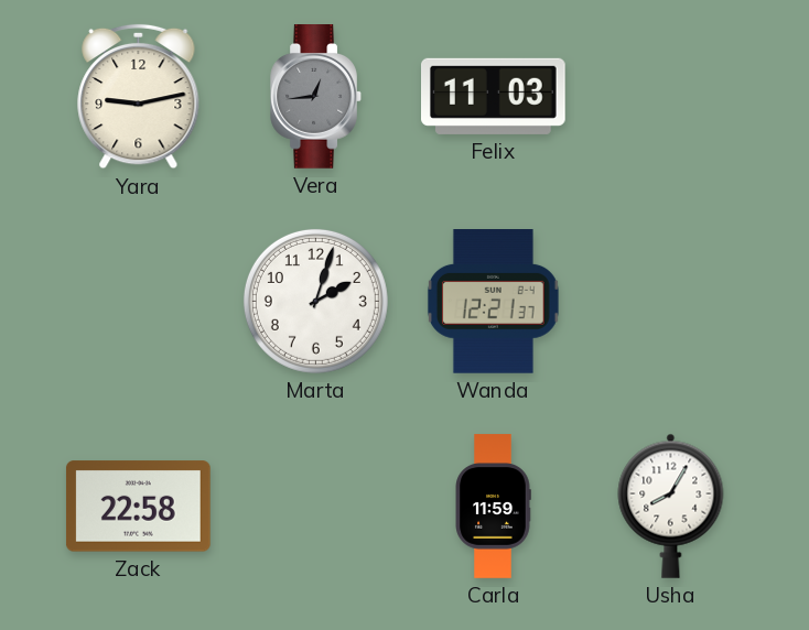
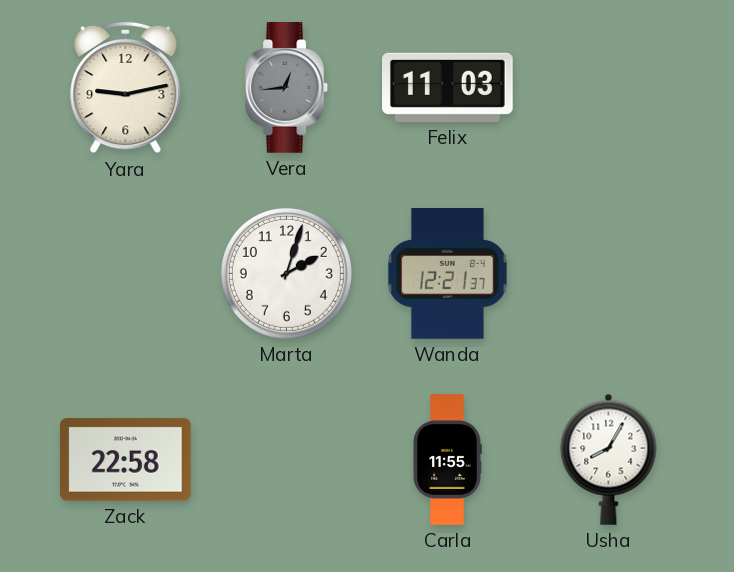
Carla: 11:59 -> 11:55 (447, 460)
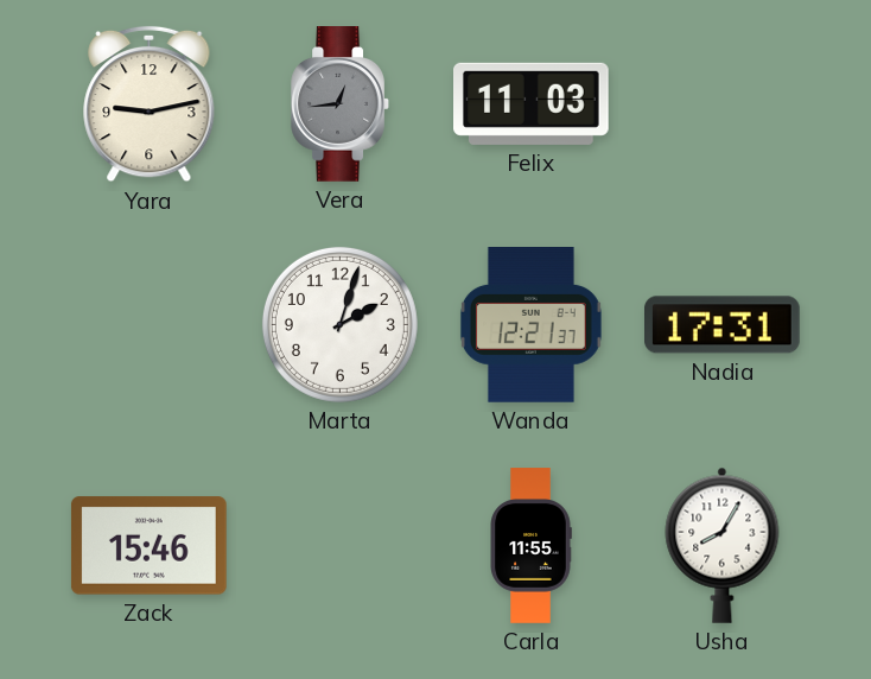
Nadia: none -> 17:31 (723, 325)
Zack: 22:58 -> 15:46 (150, 546)
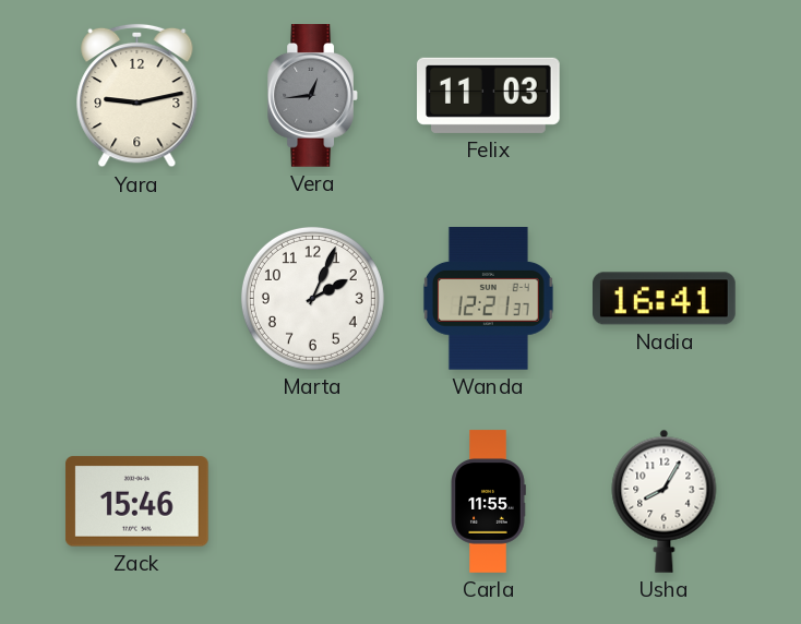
Marta: 2:03 -> 2:04 (312, 298)
Nadia: 17:31 -> 16:41 (665, 299)
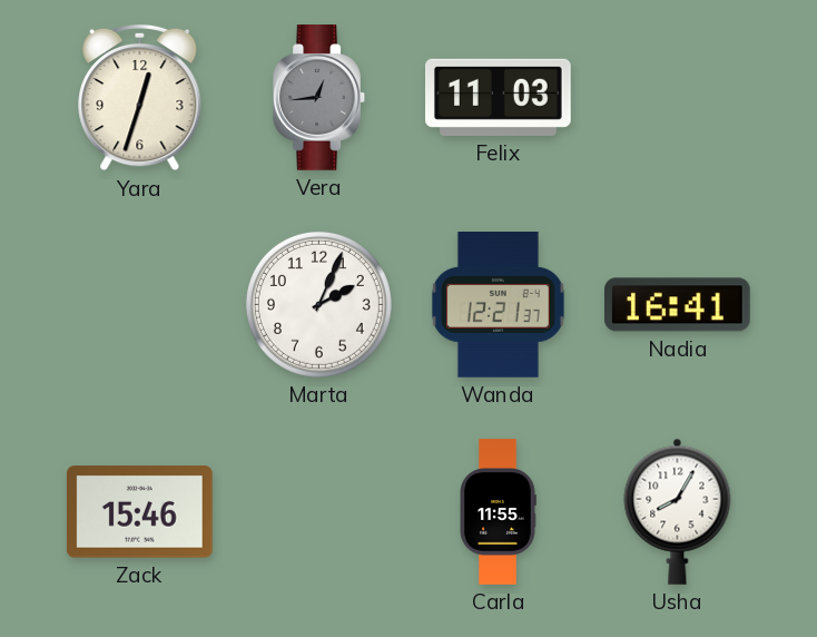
Yara: 9:13 -> 12:33 (140, 98)
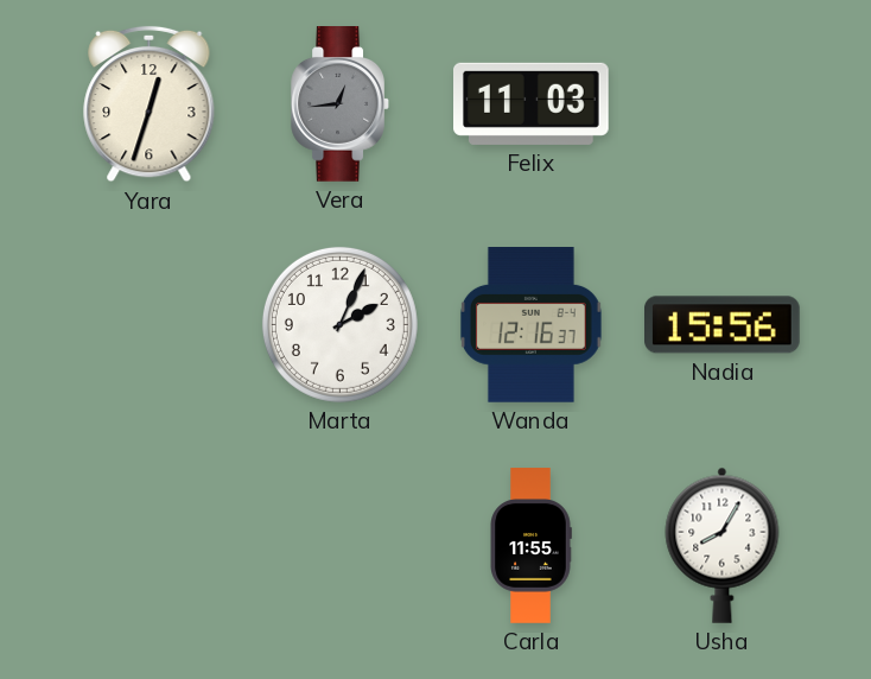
Wanda: 12:21 -> 12:16 (530, 325)
Nadia: 16:41 -> 15:56 (723, 325)
Zack: 15:46 -> none (140, 512)
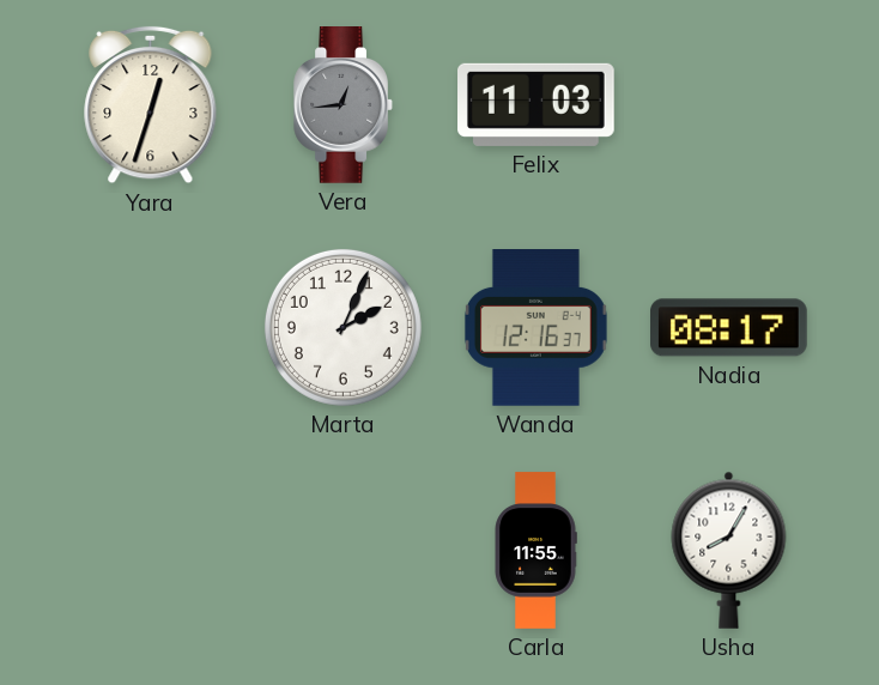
Nadia: 15:56 -> 08:17 (729, 328)
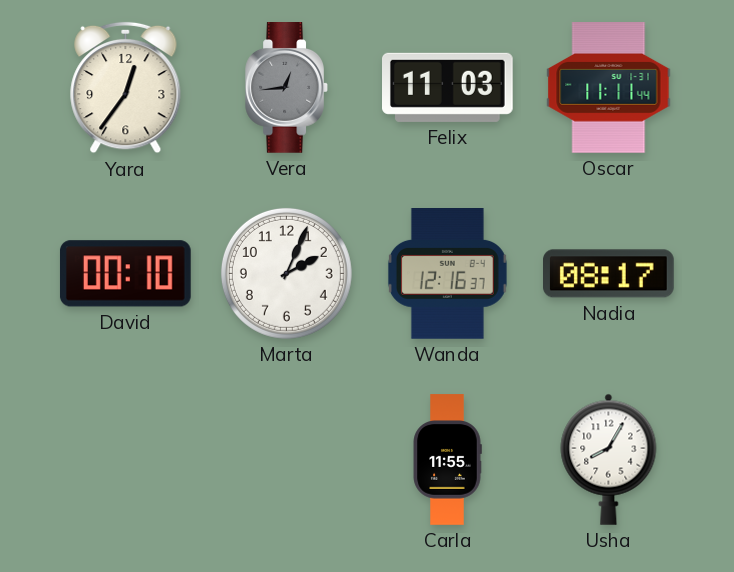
Yara: 12:33 -> 12:36 (126, 88)
Oscar: none -> 11:11 (609, 88)
David: none -> 00:10 (125, 274)
